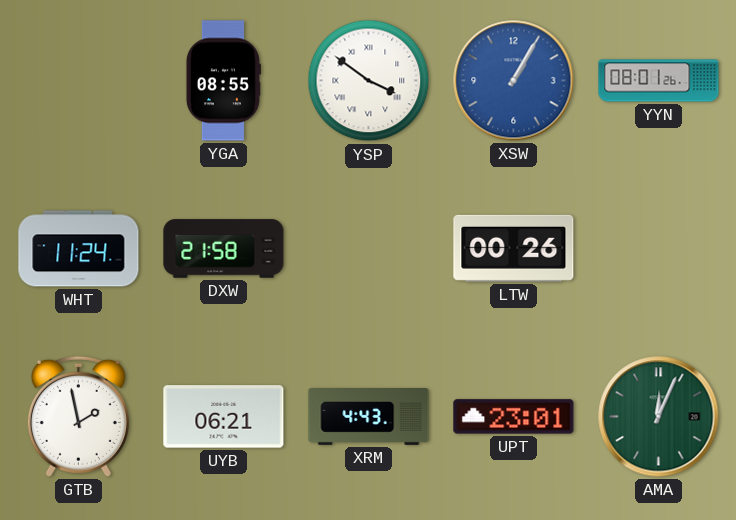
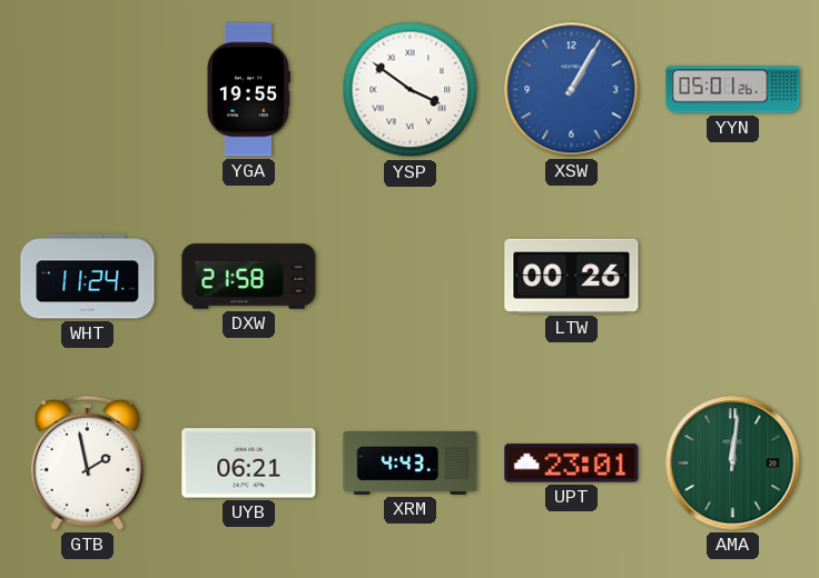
YGA: 08:55 -> 19:55 (248, 90)
YYN: 08:01 -> 05:01 (733, 90)
AMA: 12:04 -> 12:01 (733, 464)
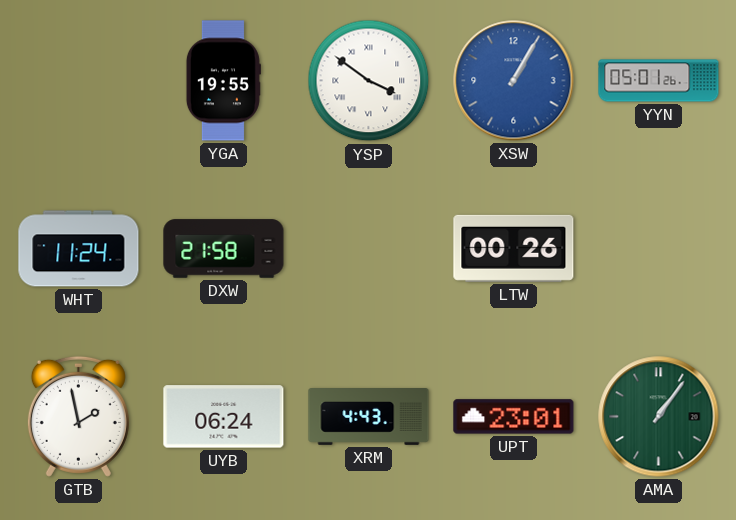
UYB: 06:21 -> 06:24 (224, 417)
AMA: 12:01 -> 1:06 (659, 417)
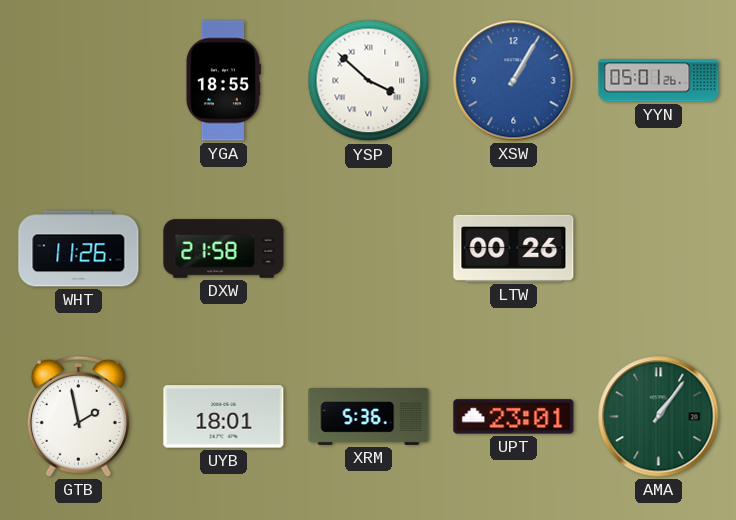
YGA: 19:55 -> 18:55 (223, 81)
YSP: 3:51 -> 3:52 (369, 81)
WHT: 11:24 -> 11:26 (79, 249)
UYB: 06:24 -> 18:01 (224, 417)
XRM: 4:43 -> 5:36 (369, 417)
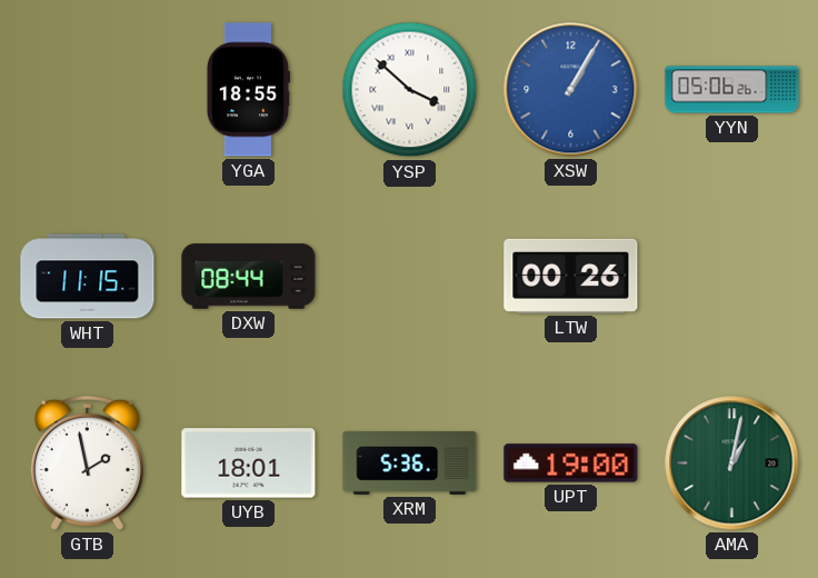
YYN: 05:01 -> 05:06 (732, 90)
WHT: 11:26 -> 11:15 (88, 277)
DXW: 21:58 -> 08:44 (249, 277)
UPT: 23:01 -> 19:00 (571, 464)
AMA: 1:06 -> 1:02 (732, 464)
